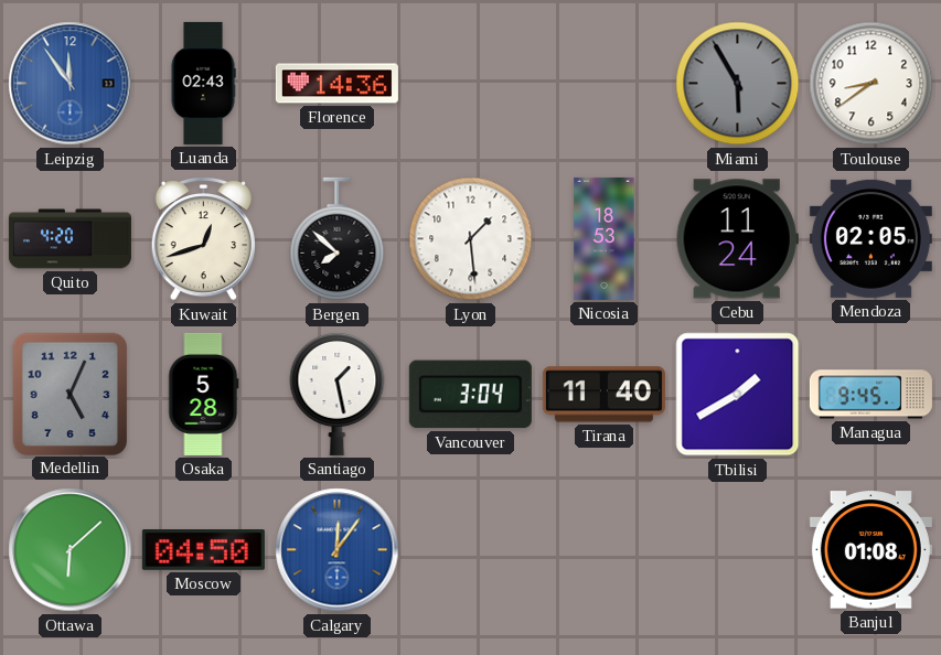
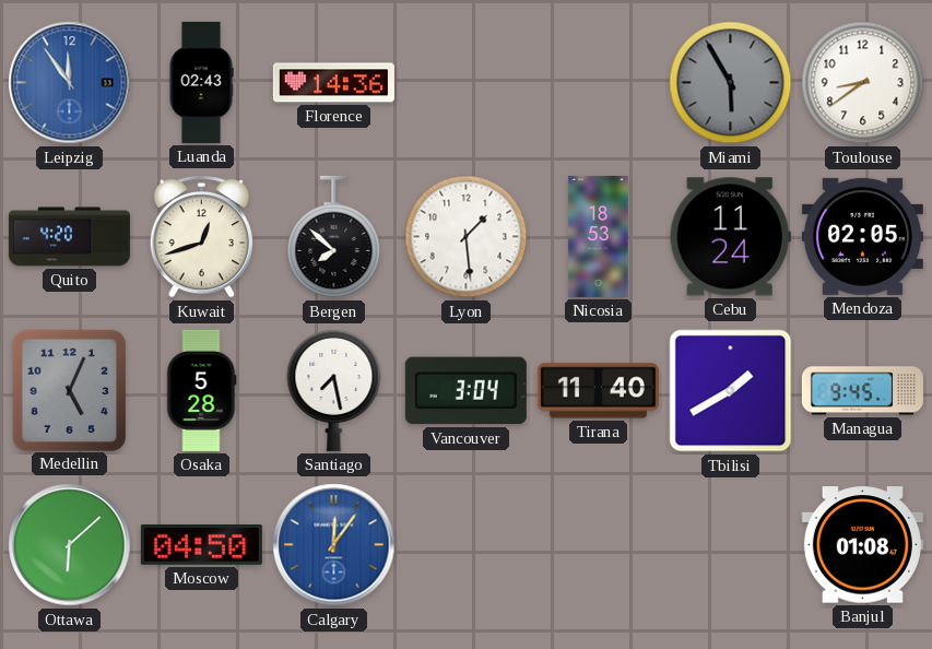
Santiago: 1:28 -> 7:28 (334, 390)
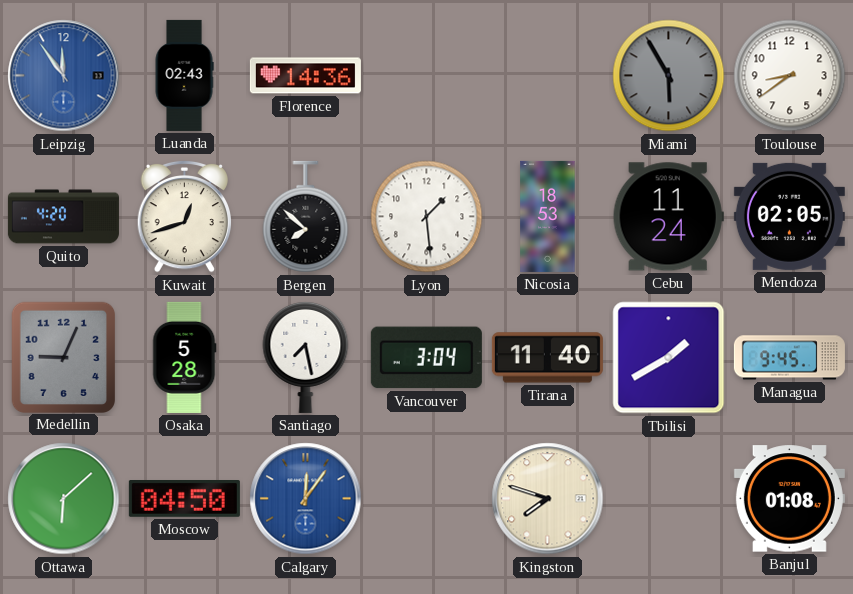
Medellin: 5:04 -> 9:04 (63, 357)
Kingston: none -> 7:48 (548, 499)
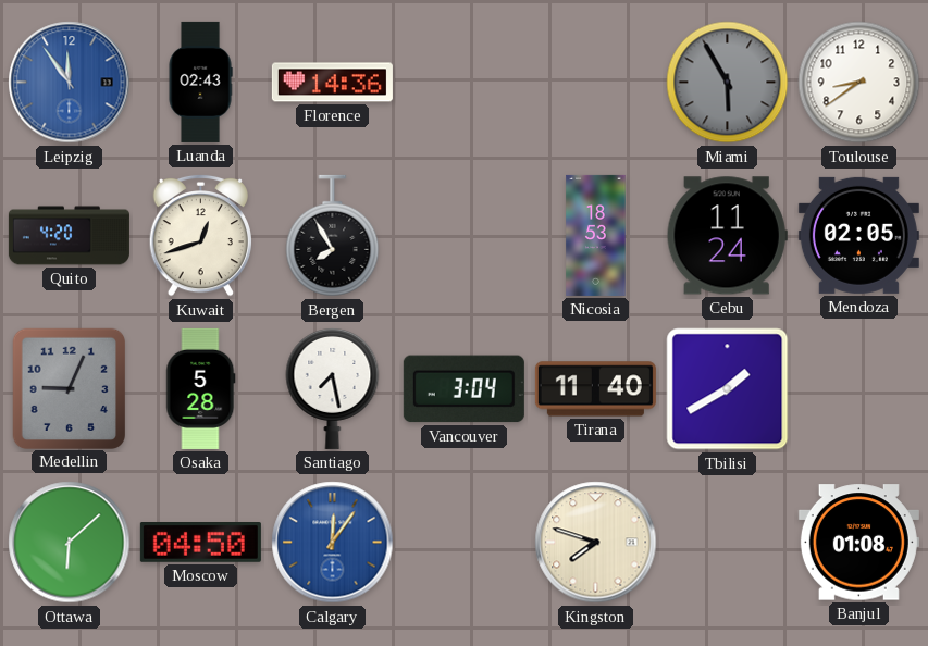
Bergen: 7:52 -> 7:55 (333, 236)
Lyon: 1:29 -> none (427, 217)
Managua: 9:45 -> none (789, 358)
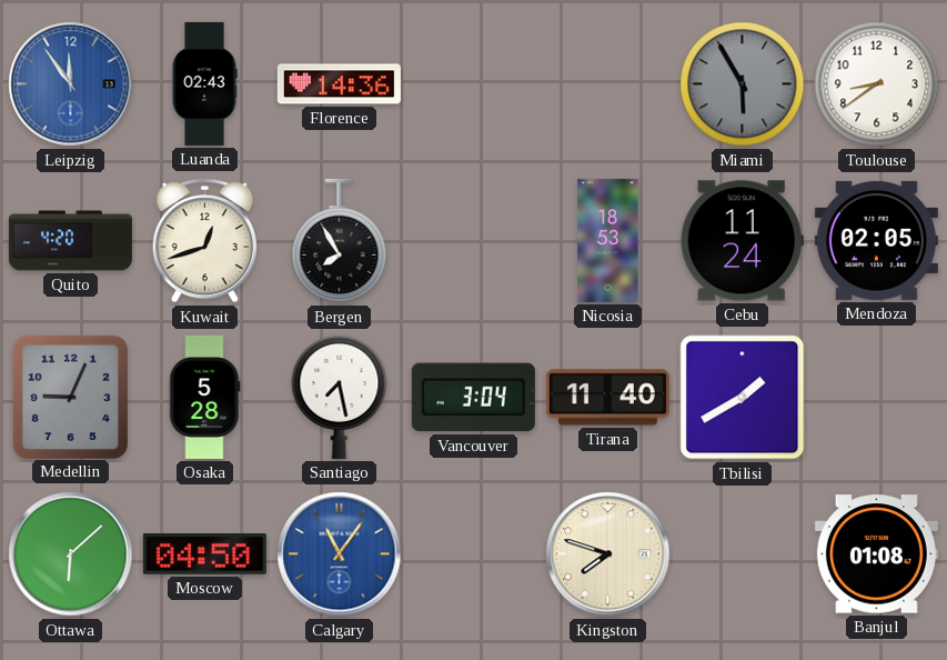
Calgary: 12:06 -> 11:06 (340, 554)
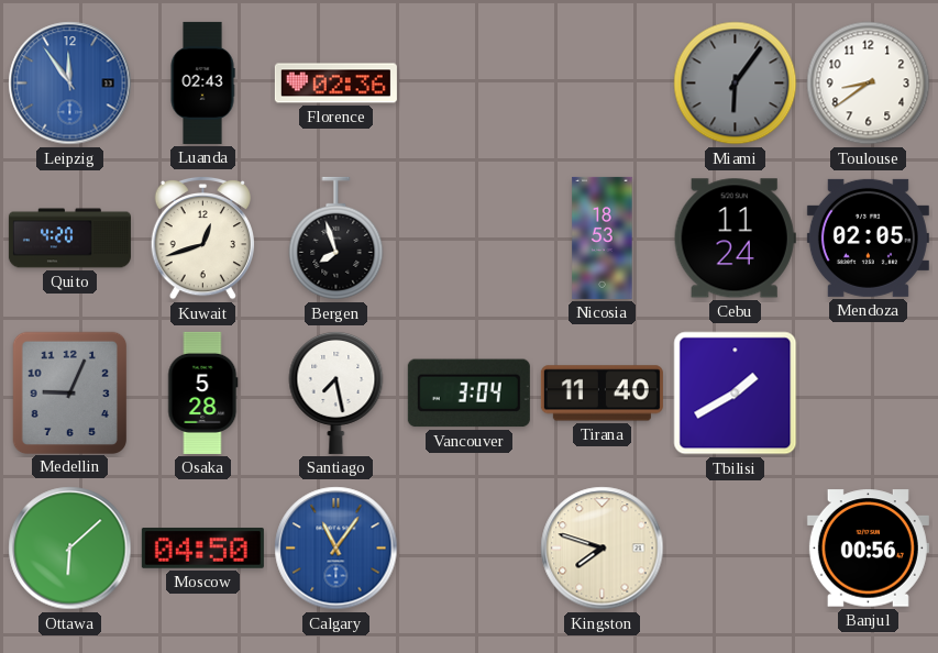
Florence: 14:36 -> 02:36 (335, 84)
Miami: 5:55 -> 6:06 (736, 84)
Bergen: 7:55 -> 7:57 (336, 239)
Banjul: 01:08 -> 00:56 (868, 549)
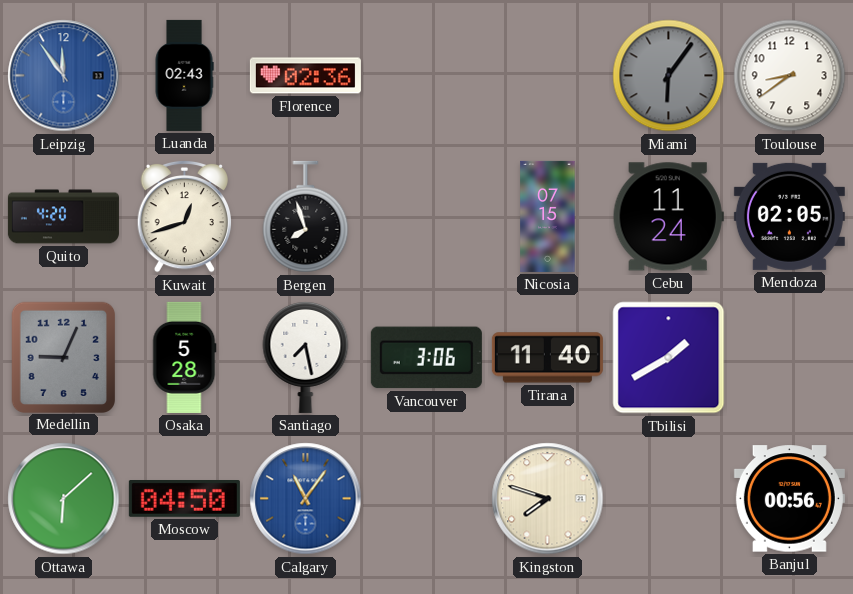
Nicosia: 18:53 -> 07:15 (548, 216)
Vancouver: 3:04 -> 3:06 (426, 358)
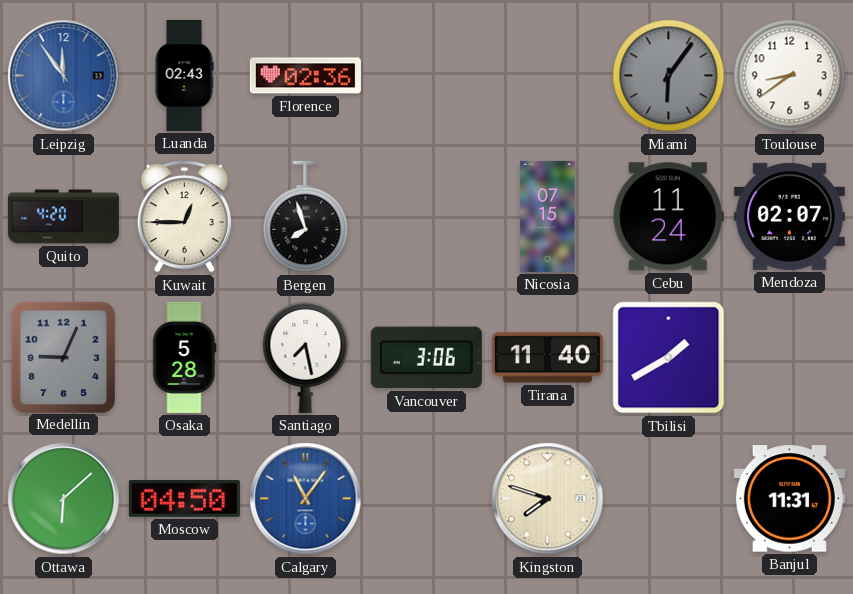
Kuwait: 12:42 -> 12:45 (184, 216)
Mendoza: 02:05 -> 02:07 (789, 216)
Banjul: 00:56 -> 11:31 (789, 499)
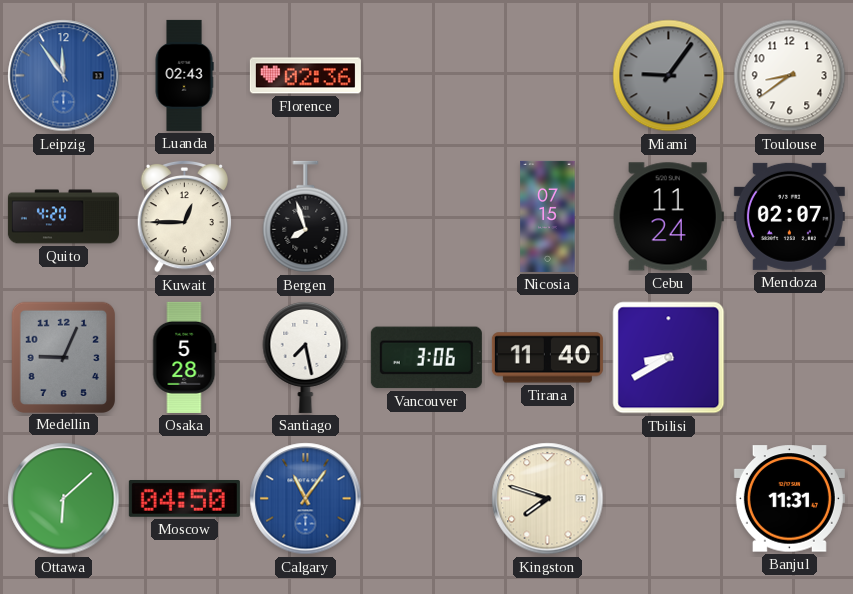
Miami: 6:06 -> 9:06 (669, 76)
Tbilisi: 1:40 -> 8:40 (669, 358)
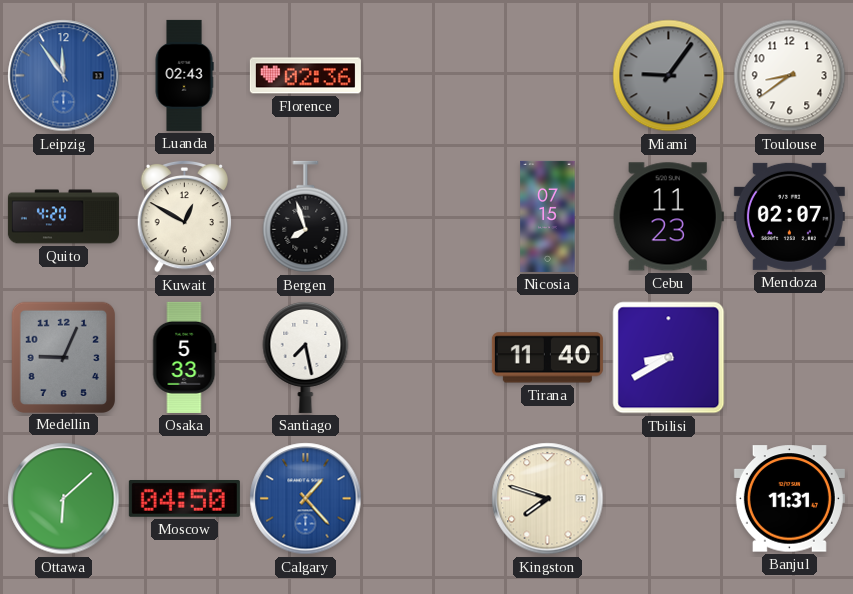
Kuwait: 12:45 -> 12:50 (184, 216)
Cebu: 11:24 -> 11:23 (668, 217)
Osaka: 5:28 -> 5:33 (185, 357)
Vancouver: 3:06 -> none (426, 358)
Calgary: 11:06 -> 1:23 (306, 499)
